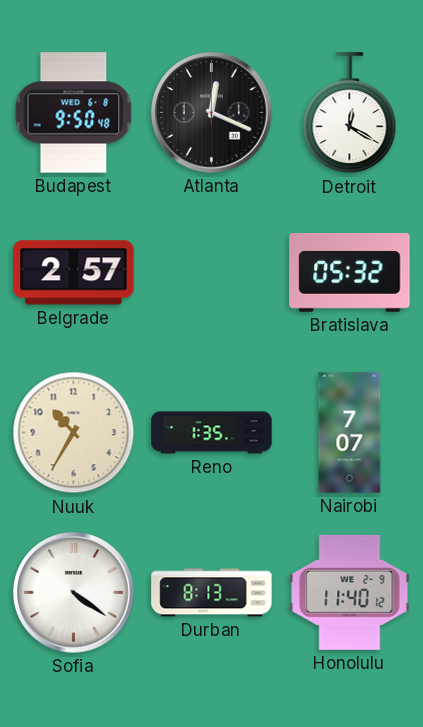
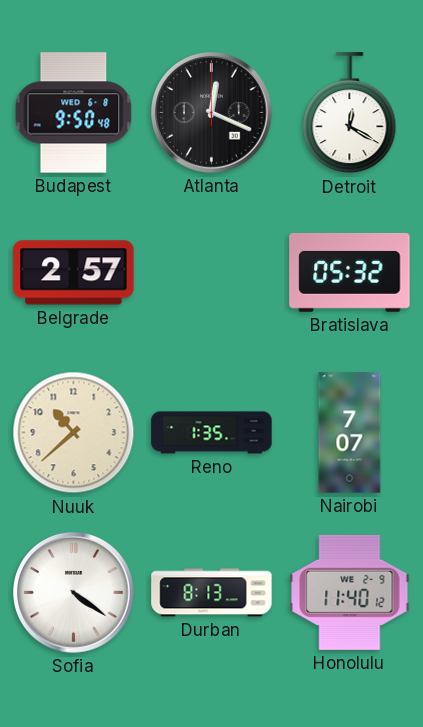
Nuuk: 10:35 -> 10:38 (74, 433)
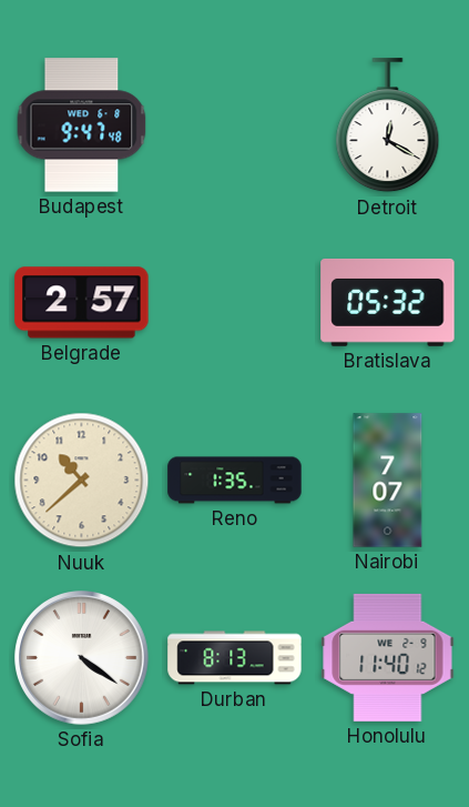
Budapest: 9:50 -> 9:47 (82, 125)
Atlanta: 12:19 -> none (212, 113)
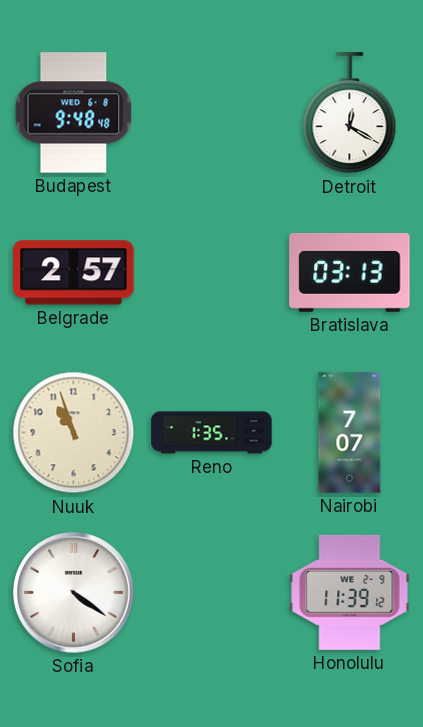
Budapest: 9:47 -> 9:48 (74, 113)
Bratislava: 05:32 -> 03:13 (350, 272)
Nuuk: 10:38 -> 10:57 (74, 433)
Durban: 8:13 -> none (235, 658)
Honolulu: 11:40 -> 11:39 (350, 592)
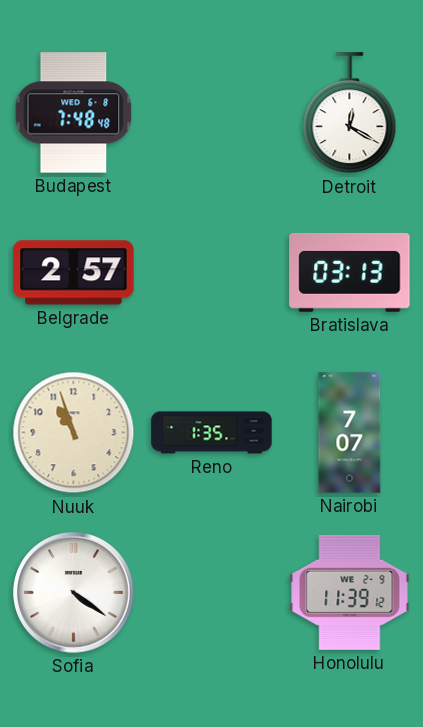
Budapest: 9:48 -> 7:48 (74, 113)
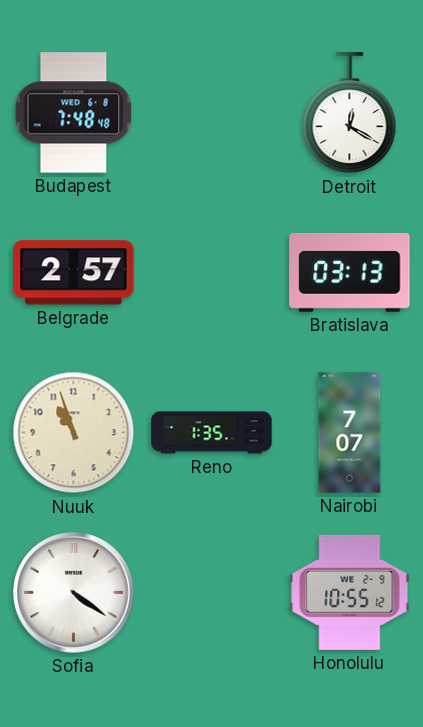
Honolulu: 11:39 -> 10:55 (350, 592)
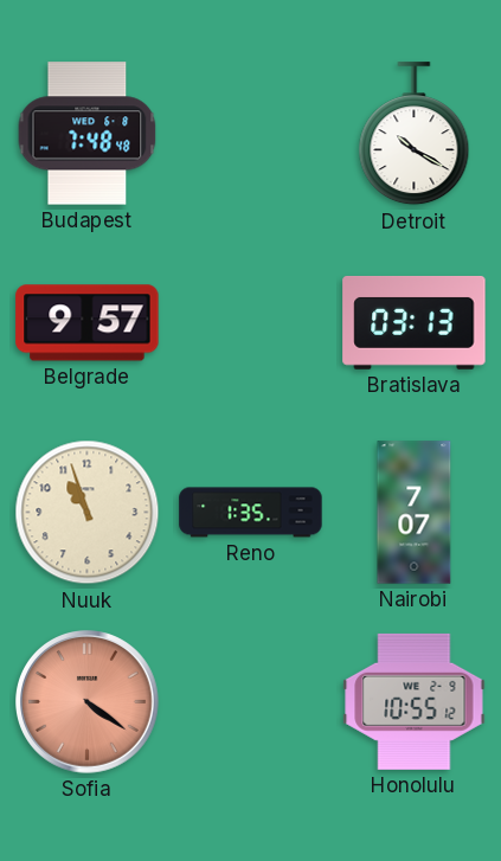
Detroit: 12:20 -> 10:20 (415, 134)
Belgrade: 2:57 -> 9:57 (88, 323)
Sofia dial: white -> salmon (88, 702)
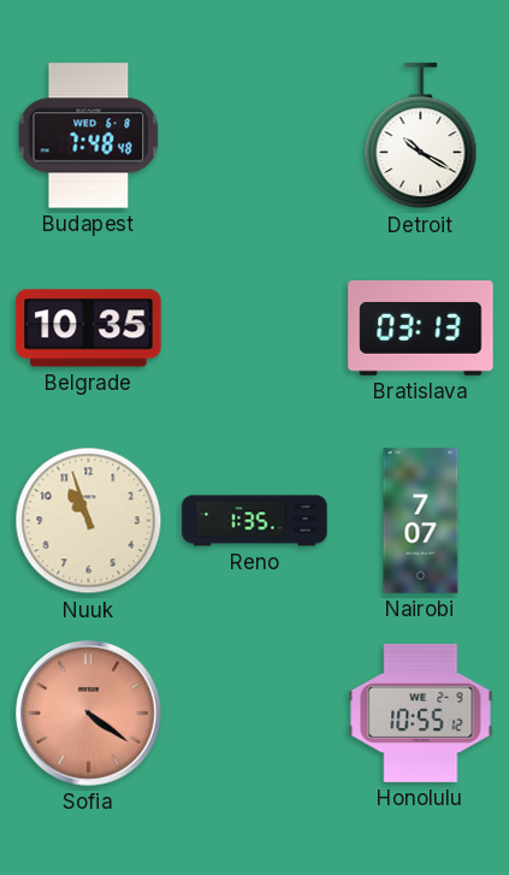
Belgrade: 9:57 -> 10:35 (89, 329)
